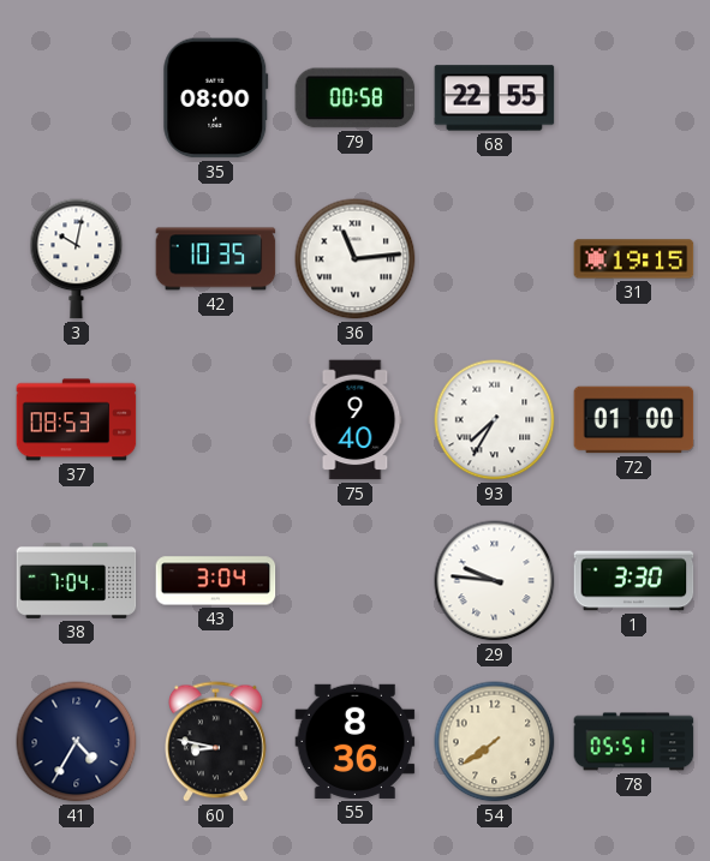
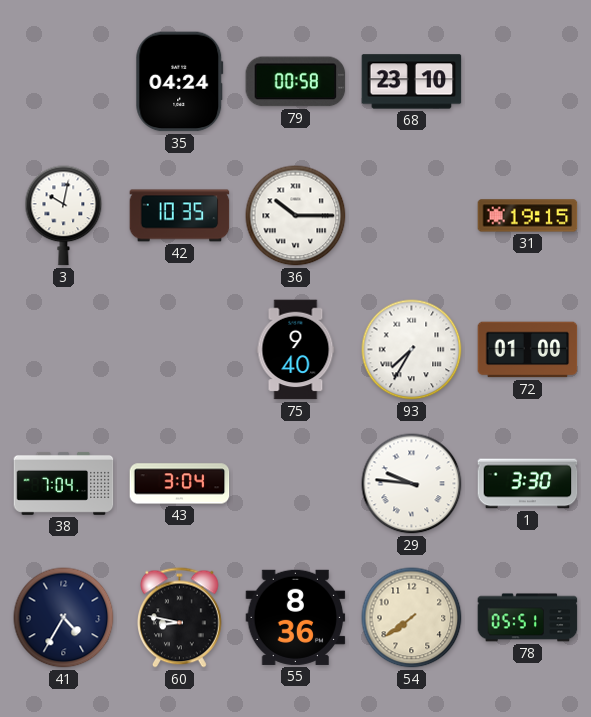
35: 08:00 -> 04:24 (180, 82)
68: 22:55 -> 23:10 (412, 82)
36: 11:14 -> 10:15 (296, 216)
37: 08:53 -> none (77, 420)
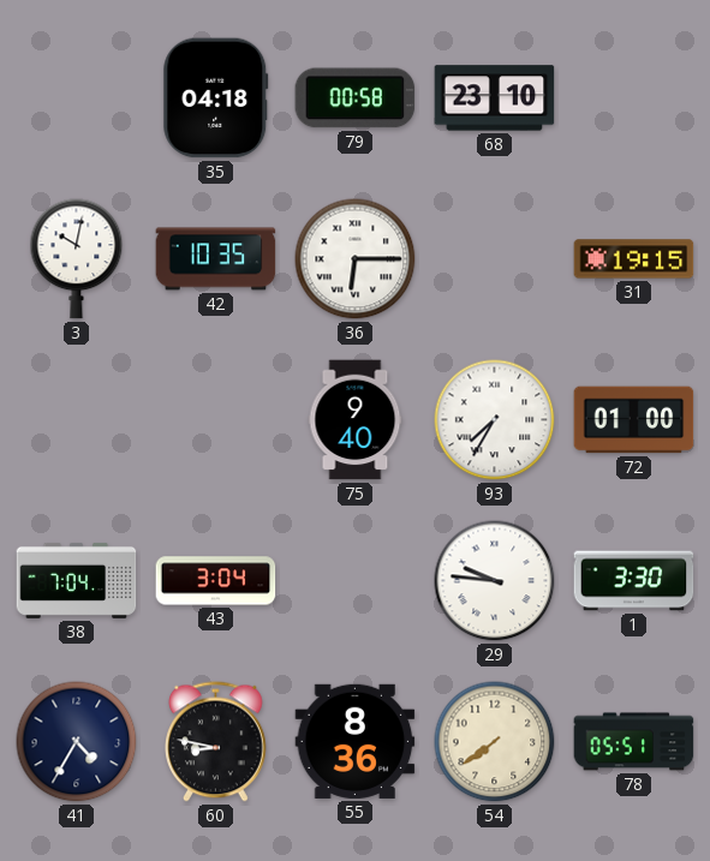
35: 04:24 -> 04:18 (216, 98)
36: 10:15 -> 6:15 (356, 259)
